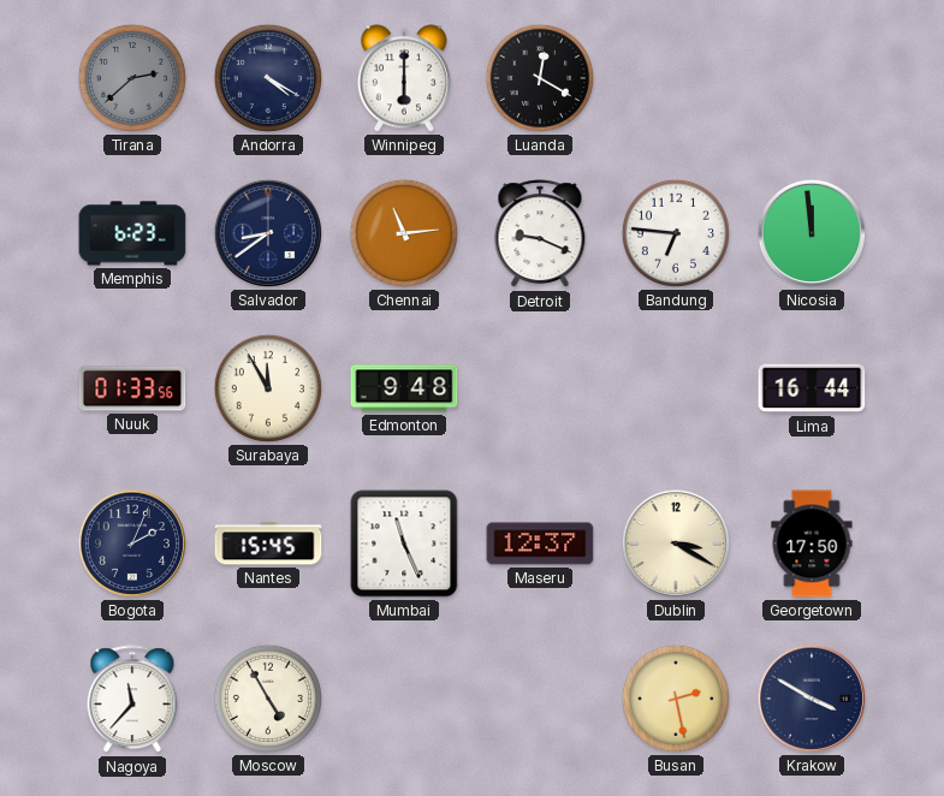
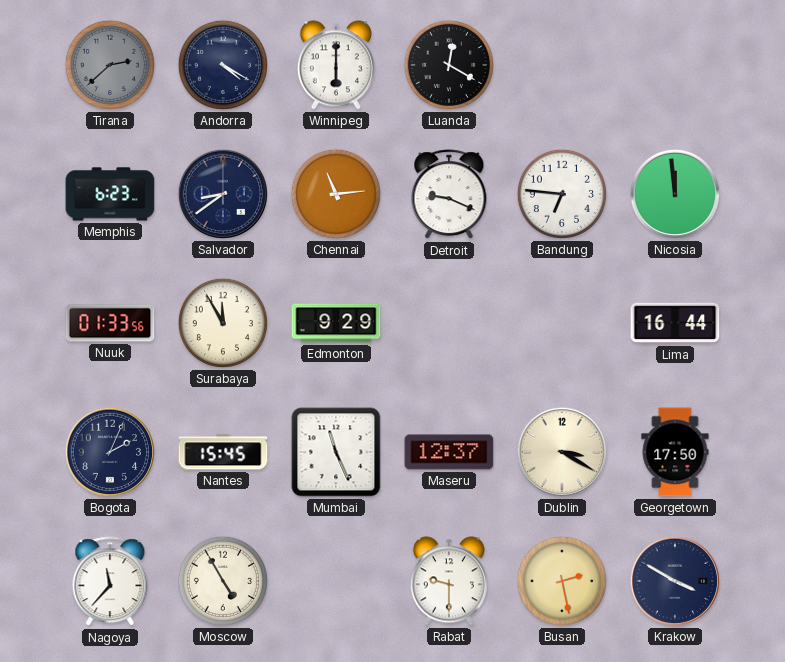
Edmonton: 9:48 -> 9:29 (336, 323)
Rabat: none -> 9:30 (449, 581)
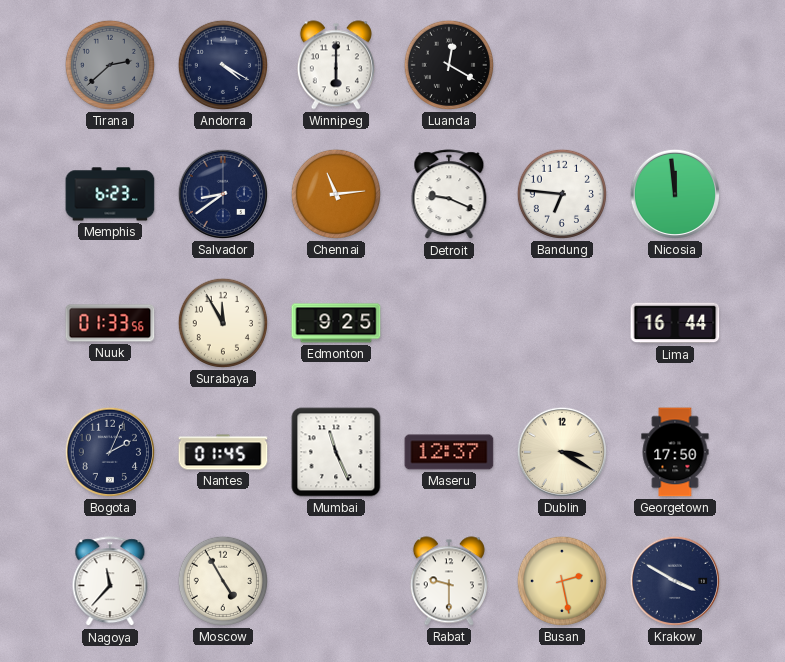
Edmonton: 9:29 -> 9:25 (336, 323)
Nantes: 15:45 -> 01:45 (223, 452)
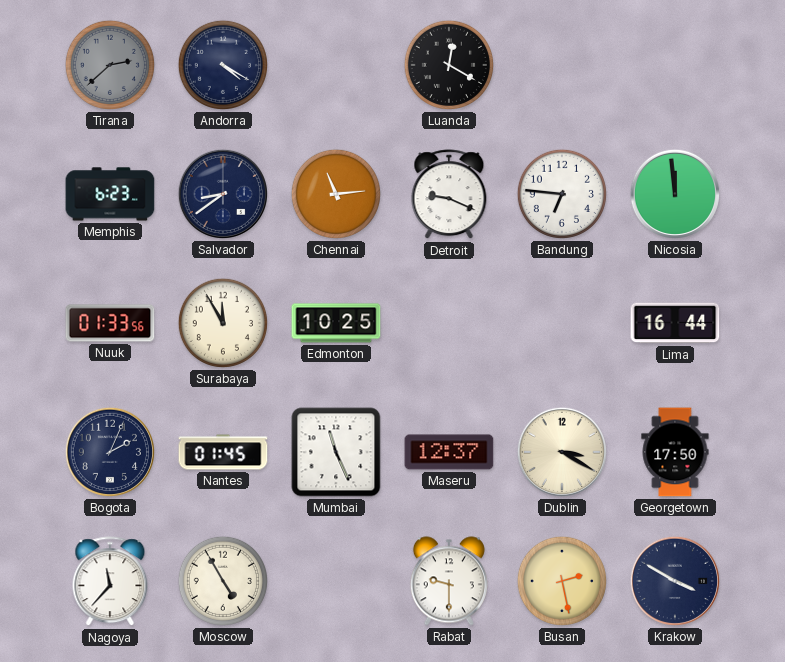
Winnipeg: 6:00 -> none (336, 65)
Edmonton: 9:25 -> 10:25 (336, 323)
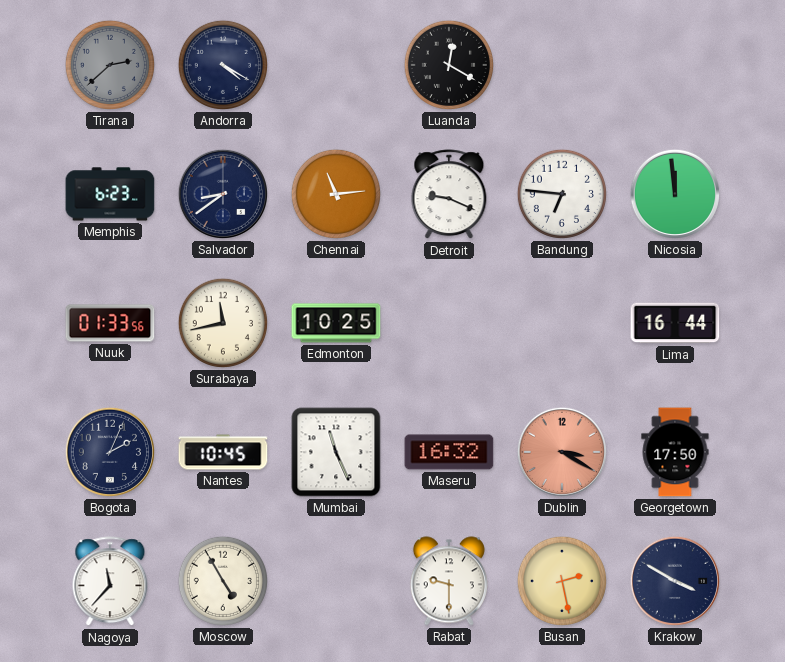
Surabaya: 11:55 -> 11:43 (223, 323)
Nantes: 01:45 -> 10:45 (223, 452)
Maseru: 12:37 -> 16:32 (449, 452)
Dublin dial: cream -> salmon (562, 452)
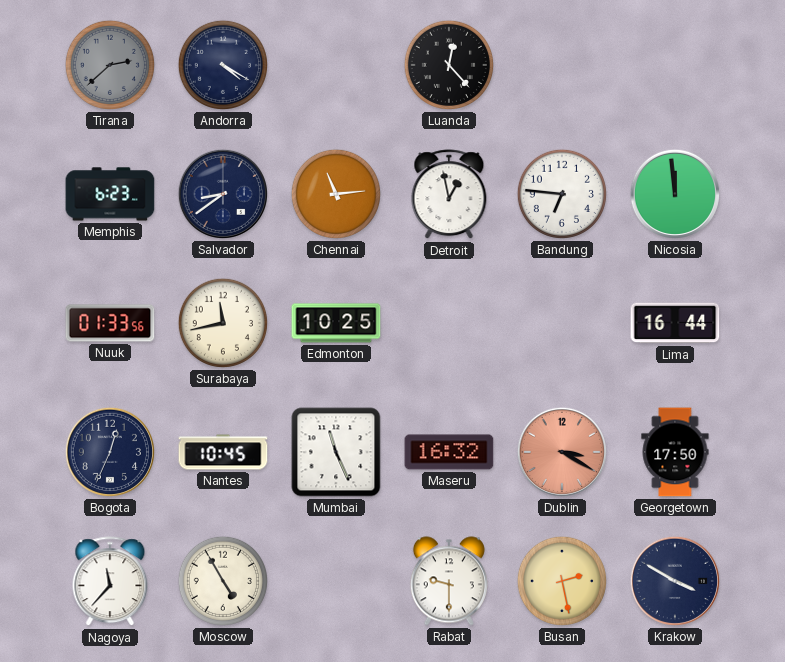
Luanda: 12:20 -> 12:23 (449, 65)
Detroit: 9:19 -> 12:58 (449, 195)
Bogota: 2:04 -> 12:34 (110, 452)
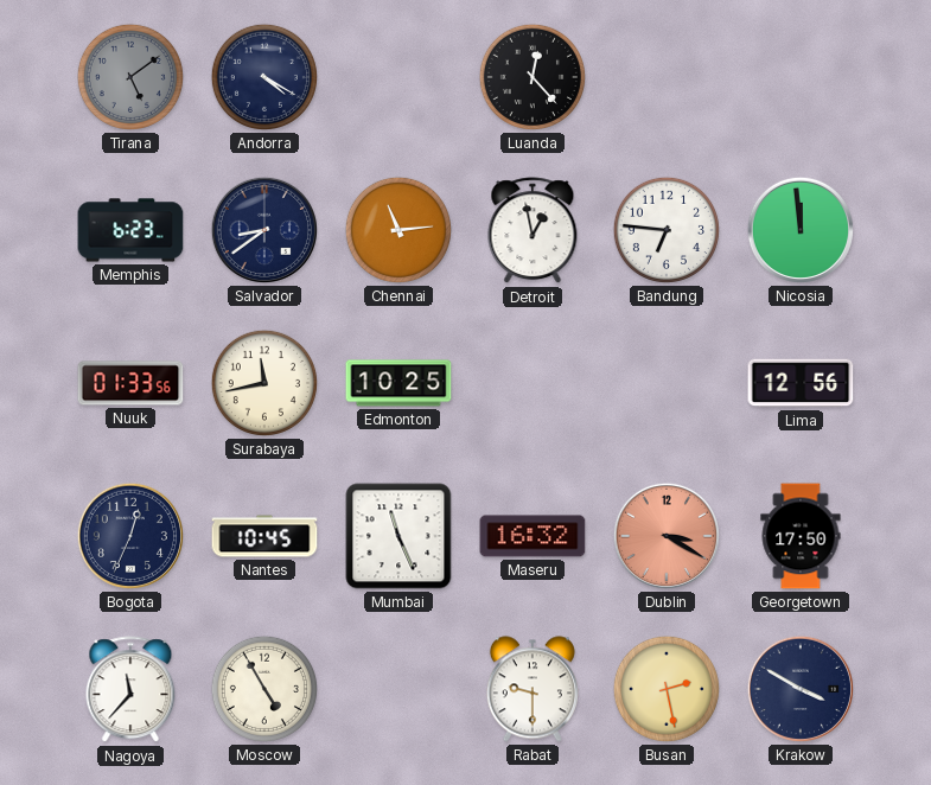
Tirana: 2:38 -> 5:09 (130, 77)
Lima: 16:44 -> 12:56 (801, 383)
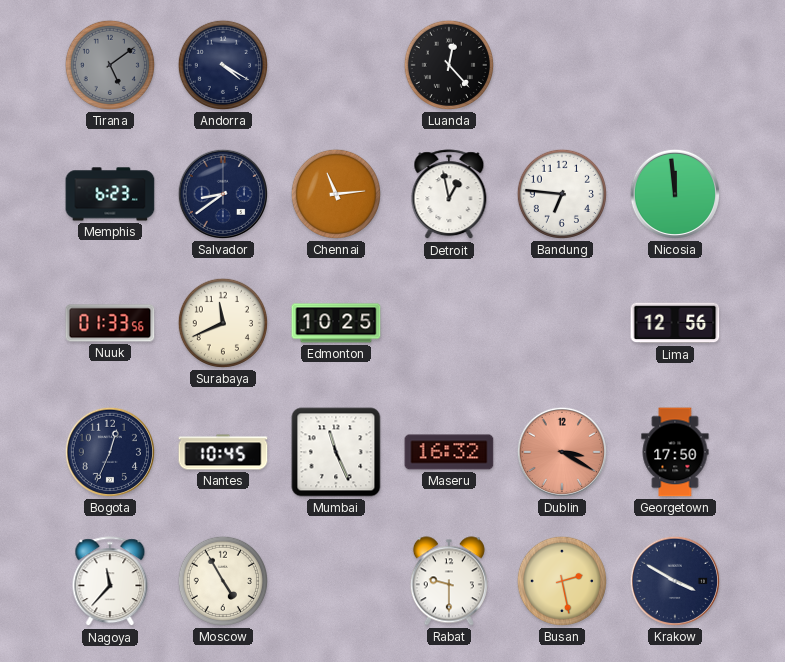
Surabaya: 11:43 -> 11:41 (223, 323)
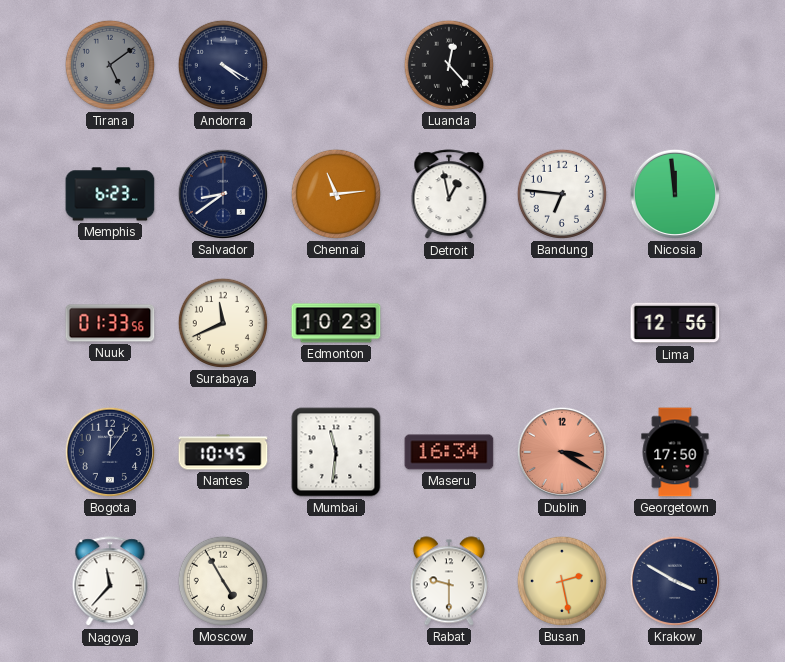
Edmonton: 10:25 -> 10:23 (336, 323)
Bogota: 12:34 -> 12:06 (110, 452)
Mumbai: 11:26 -> 11:31 (336, 452)
Maseru: 16:32 -> 16:34 (449, 452)
